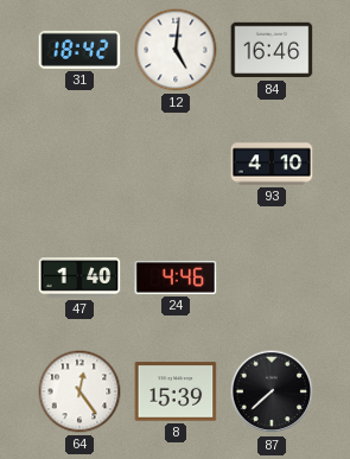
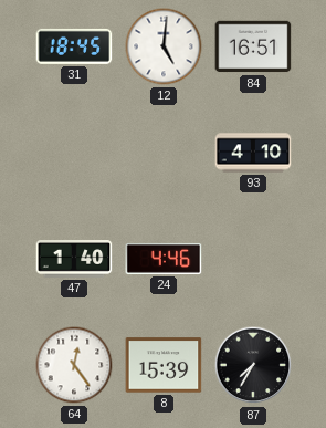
31: 18:42 -> 18:45 (74, 46)
84: 16:46 -> 16:51 (253, 46)
87: 7:38 -> 7:35 (253, 365)
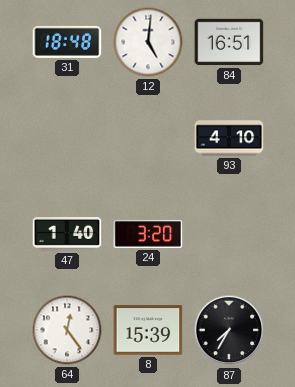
31: 18:45 -> 18:48 (67, 42)
24: 4:46 -> 3:20 (148, 234)
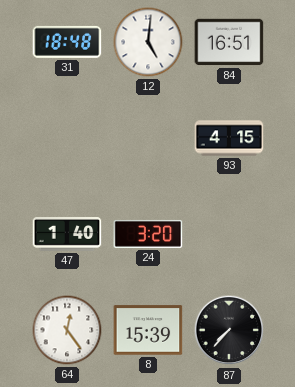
93: 4:10 -> 4:15 (229, 138)
87: 7:35 -> 7:37 (229, 330)
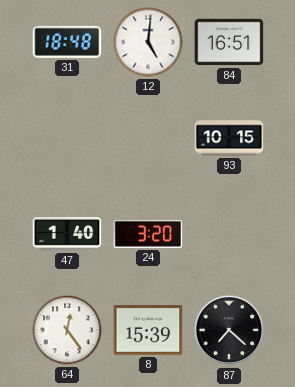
93: 4:15 -> 10:15 (229, 138)
87: 7:37 -> 7:22 (229, 330)
